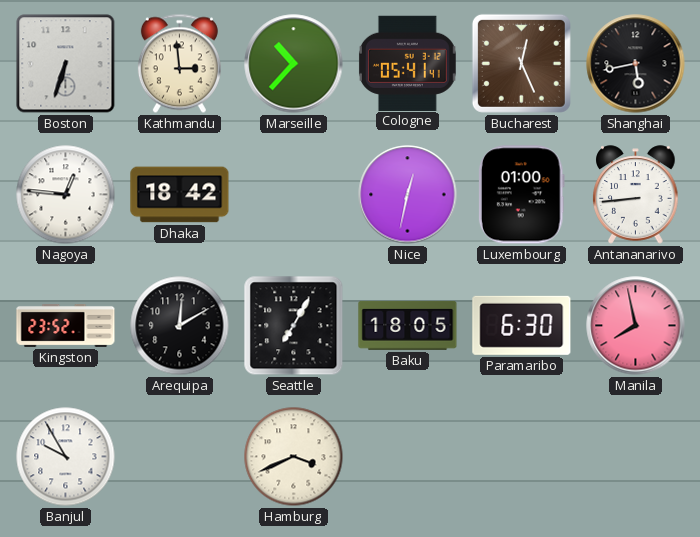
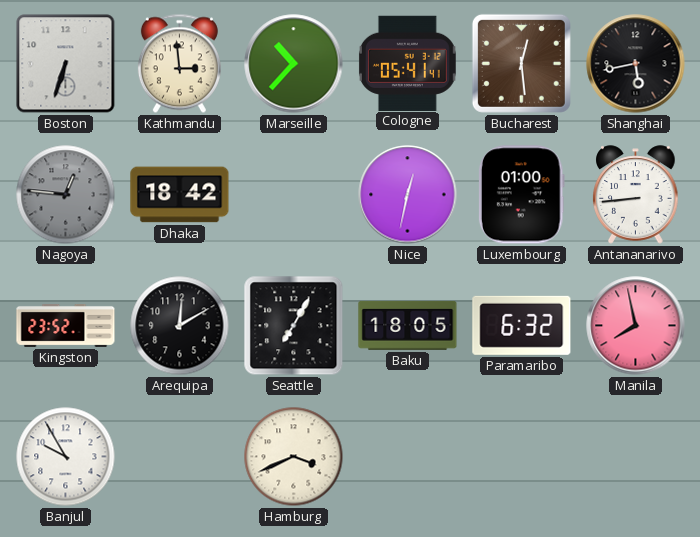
Bucharest: 12:26 -> 12:29 (521, 63)
Nagoya dial: white -> grey (66, 195)
Paramaribo: 6:30 -> 6:32 (522, 325)
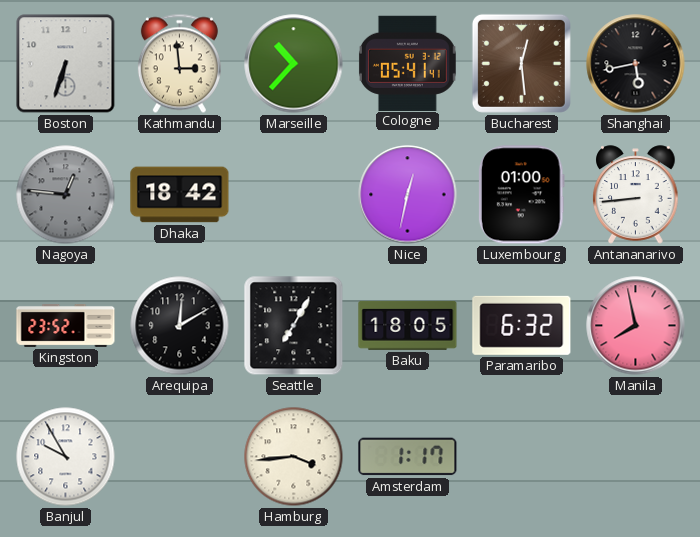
Hamburg: 3:41 -> 3:44 (294, 457)
Amsterdam: none -> 1:17 (408, 457)
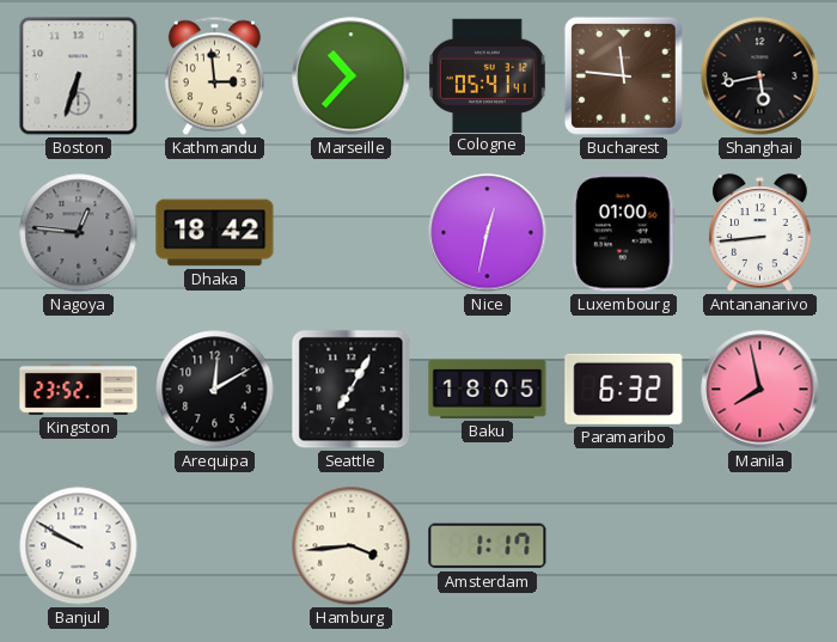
Bucharest: 12:29 -> 11:46 (623, 75)
Banjul: 9:55 -> 9:50 (79, 546)
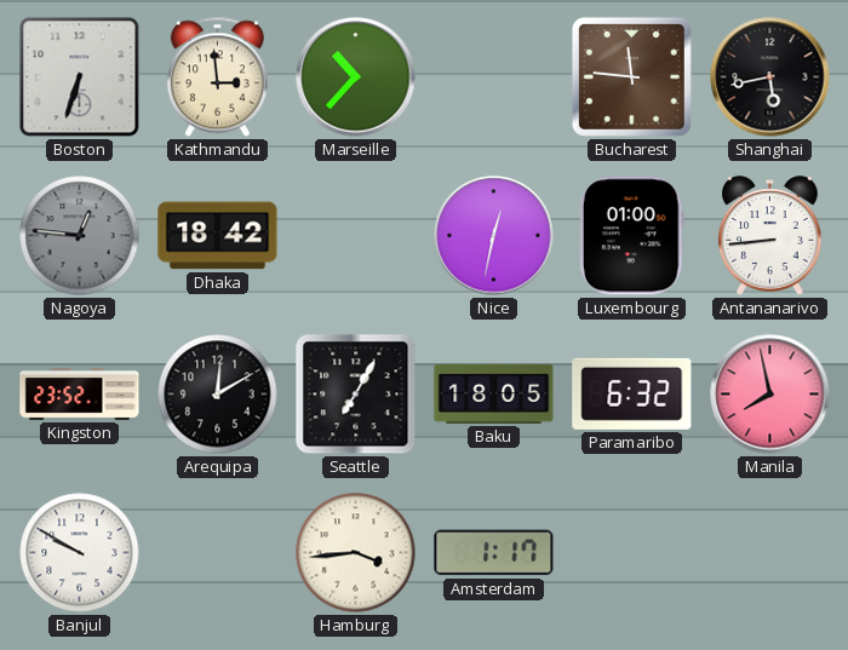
Cologne: 05:41 -> none (487, 75)
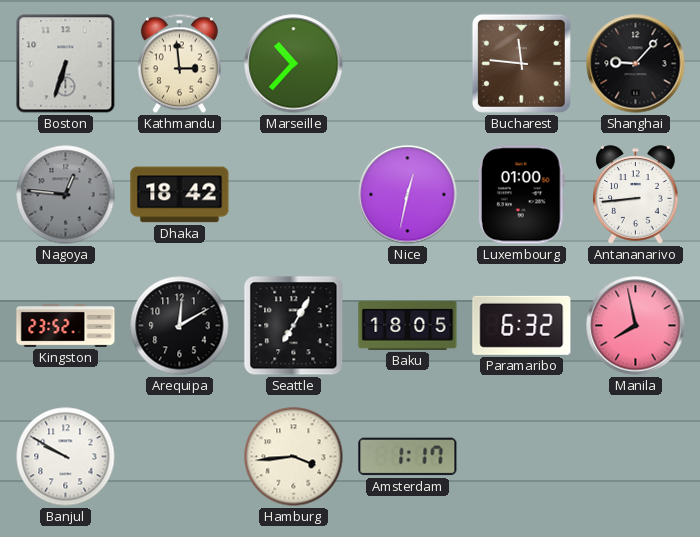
Shanghai: 5:43 -> 9:07 (636, 64)
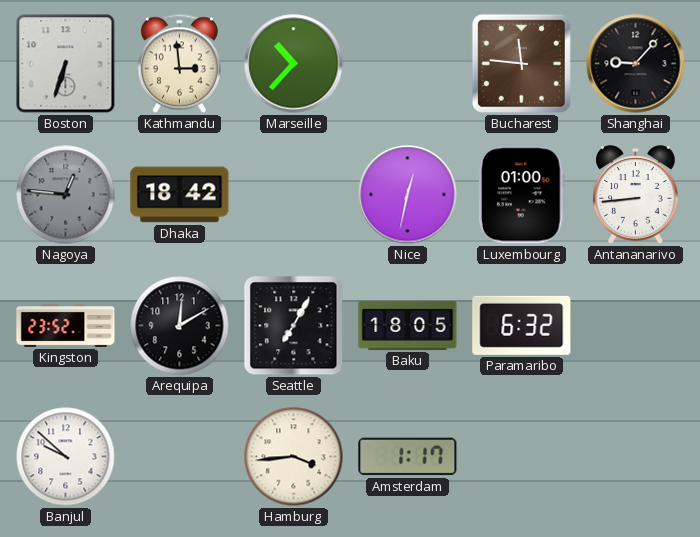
Manila: 7:58 -> none (636, 326)
Banjul: 9:50 -> 9:52 (66, 457)
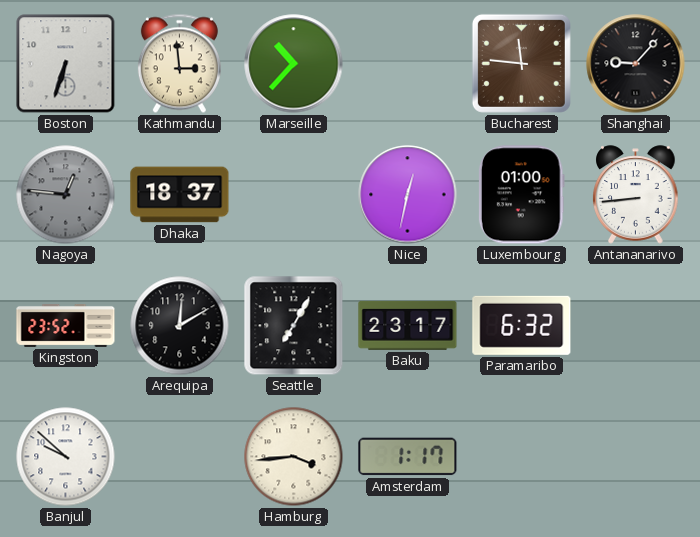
Dhaka: 18:42 -> 18:37 (180, 195)
Baku: 18:05 -> 23:17 (408, 325)
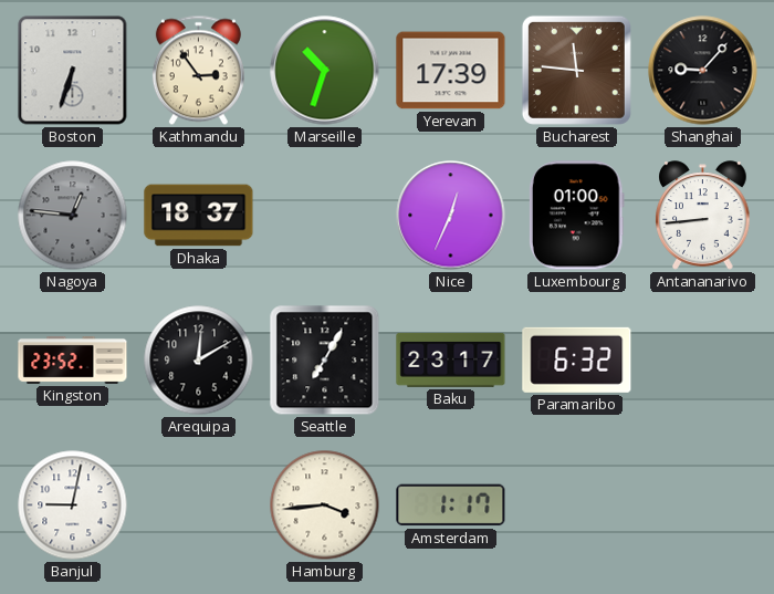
Kathmandu: 2:59 -> 2:54 (198, 71)
Marseille: 10:37 -> 10:33 (325, 71)
Yerevan: none -> 17:39 (451, 71)
Nice: 12:32 -> 12:34 (451, 216)
Banjul: 9:52 -> 9:02 (73, 506)
